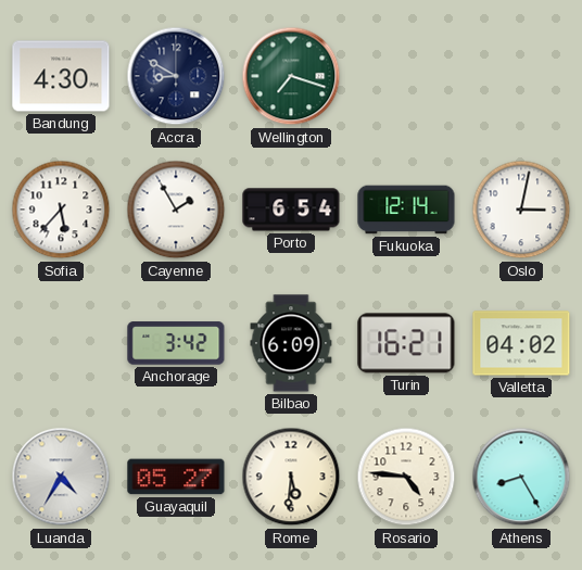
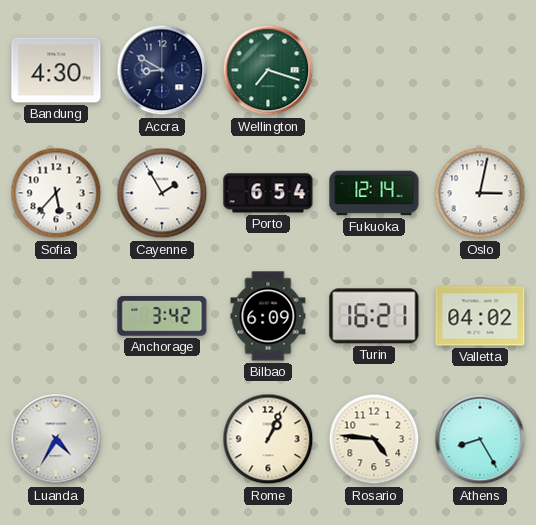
Guayaquil: 05:27 -> none (176, 477)
Rome: 5:31 -> 1:04 (268, 439)
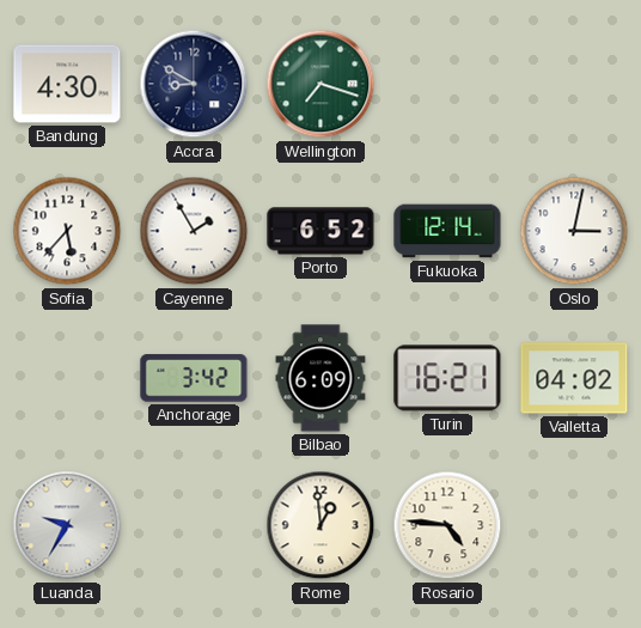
Porto: 6:54 -> 6:52 (320, 231)
Luanda: 4:35 -> 9:35 (67, 525)
Rome: 1:04 -> 12:59 (320, 525)
Athens: 8:25 -> none (480, 439)
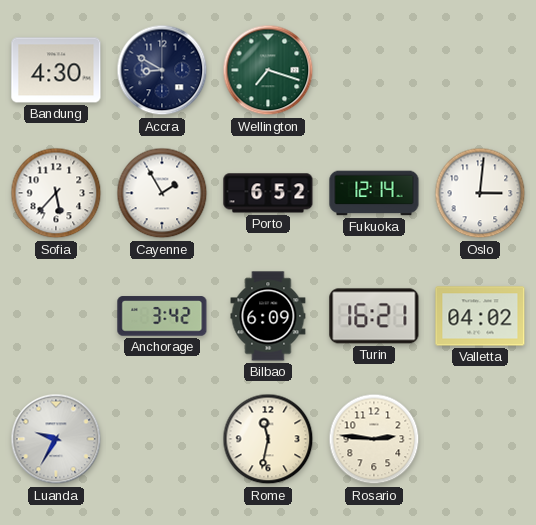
Oslo: 3:02 -> 3:01 (480, 193)
Rome: 12:59 -> 11:32 (268, 439)
Rosario: 4:46 -> 2:46 (374, 439)
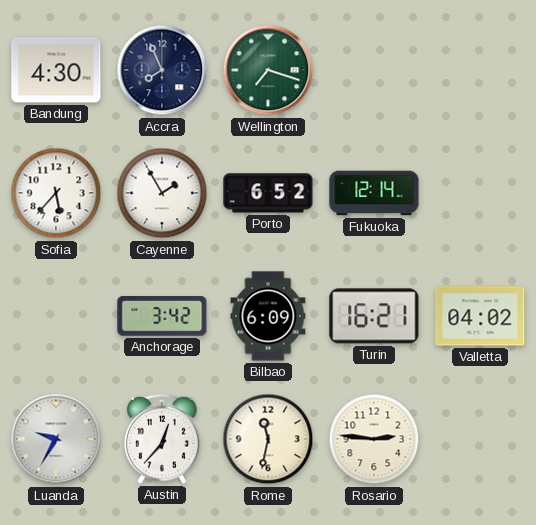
Accra: 8:50 -> 7:56 (162, 70)
Oslo: 3:01 -> none (480, 193)
Austin: none -> 12:37 (162, 439)
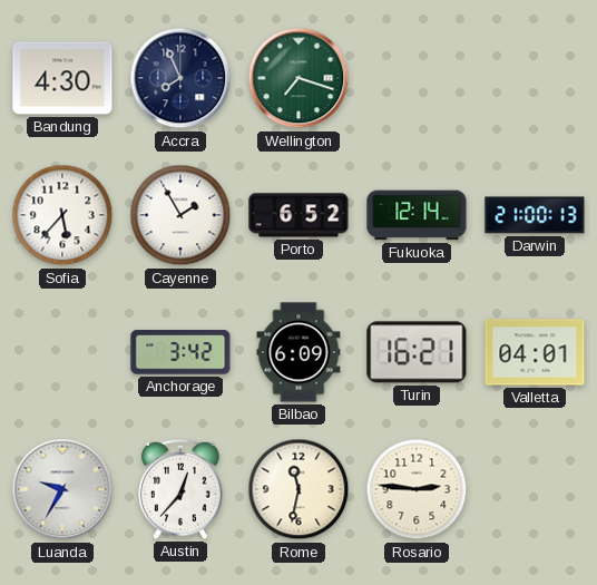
Darwin: none -> 21:00 (535, 215)
Valletta: 04:02 -> 04:01 (535, 352)
